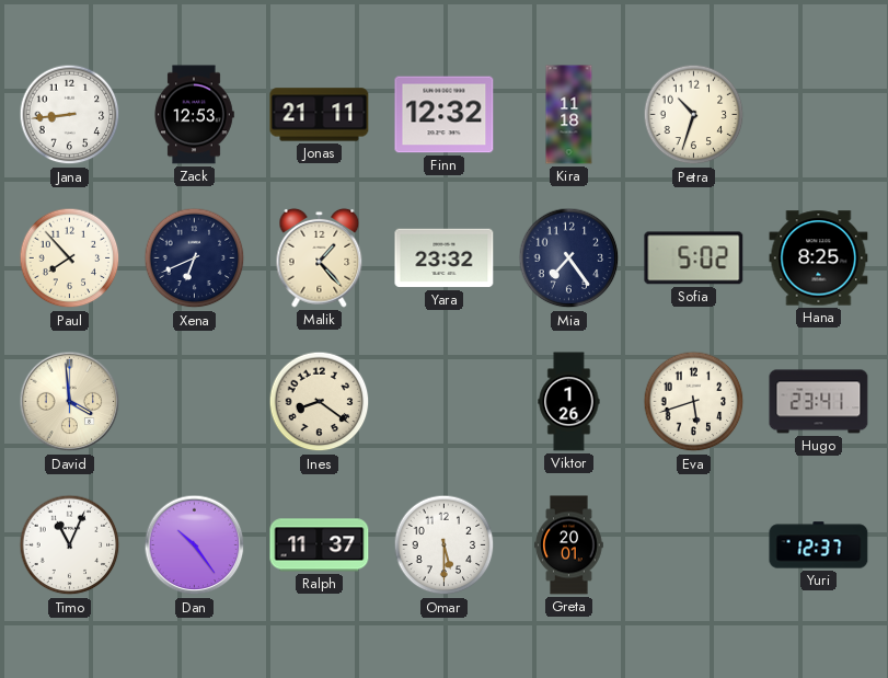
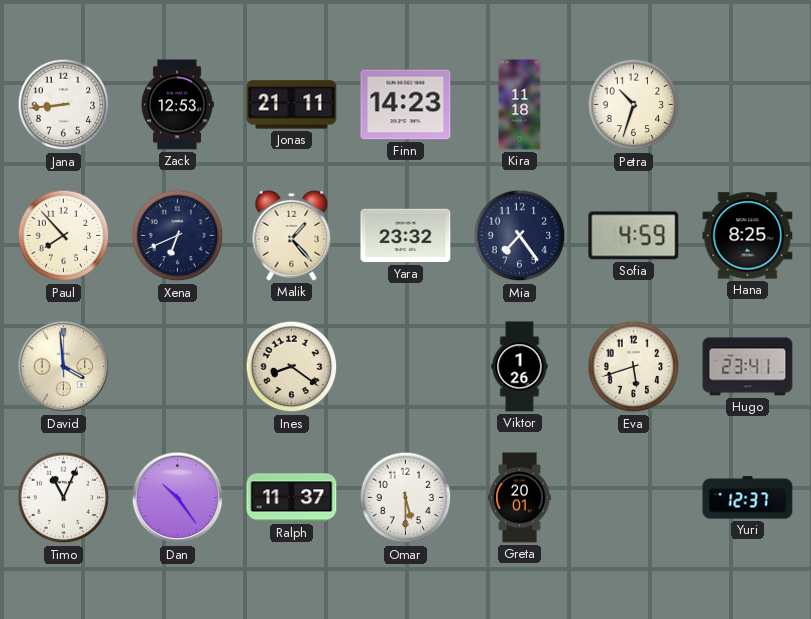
Finn: 12:32 -> 14:23 (406, 105)
Sofia: 5:02 -> 4:59 (634, 236)
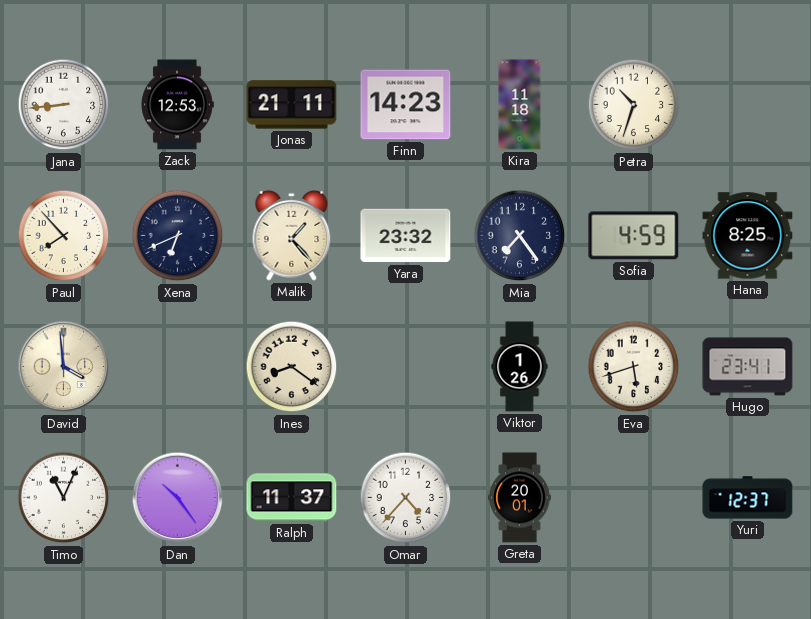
Omar: 5:30 -> 4:37 (406, 498)
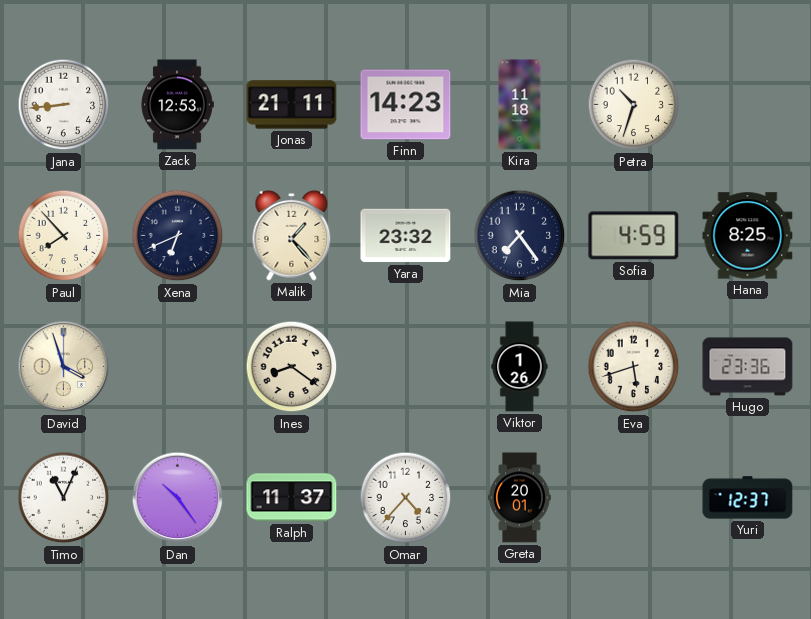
David: 3:59 -> 3:57 (64, 367)
Hugo: 23:41 -> 23:36 (748, 367)
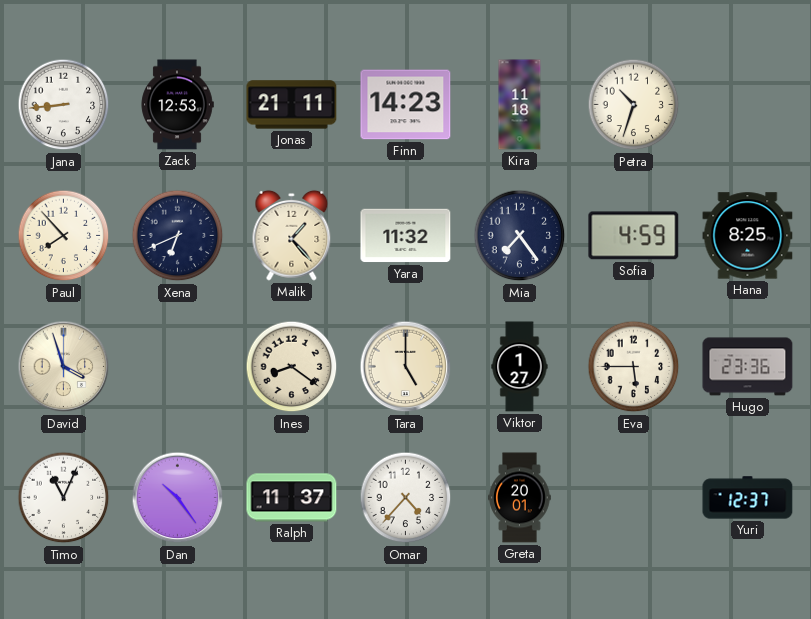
Yara: 23:32 -> 11:32 (406, 236)
Tara: none -> 5:00 (406, 367)
Viktor: 1:26 -> 1:27 (520, 367)
Eva: 5:42 -> 5:45 (634, 367)
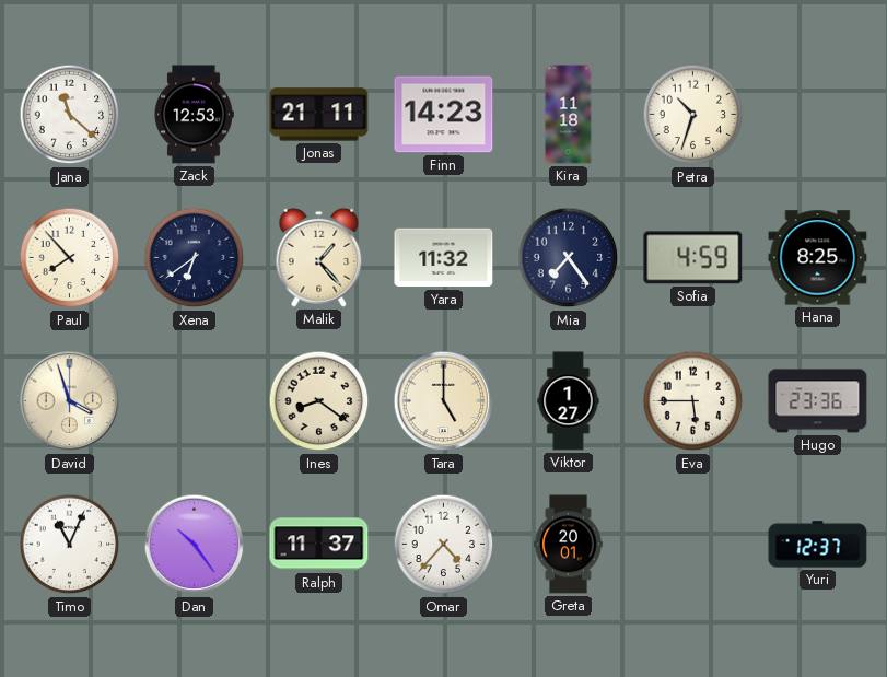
Jana: 8:44 -> 11:22 (70, 115)
Xena: 6:41 -> 6:39 (195, 258)
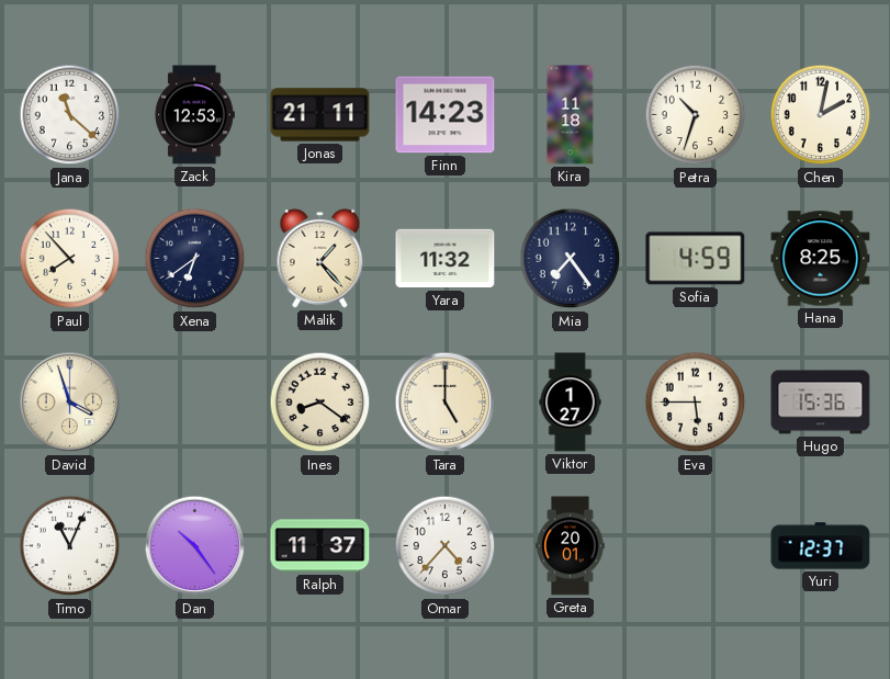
Chen: none -> 2:02 (821, 115)
Hugo: 23:36 -> 15:36 (821, 403)
